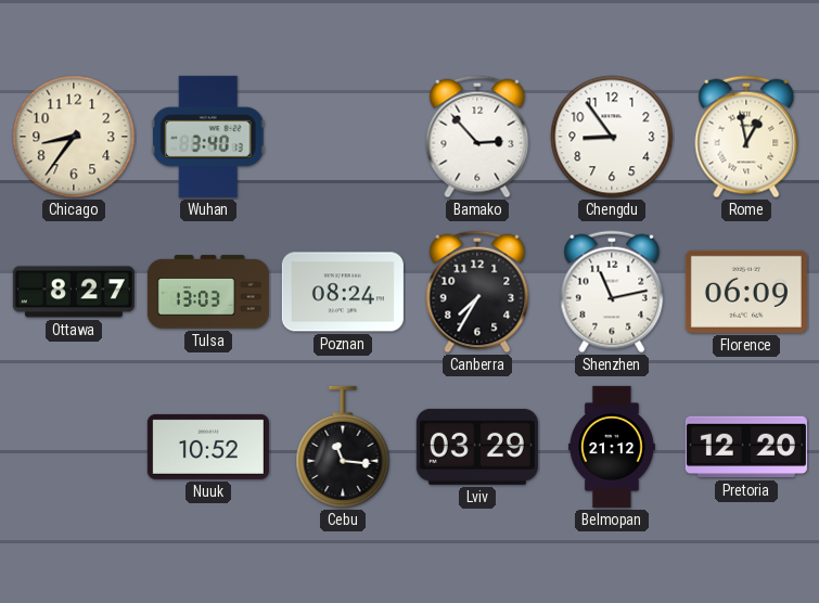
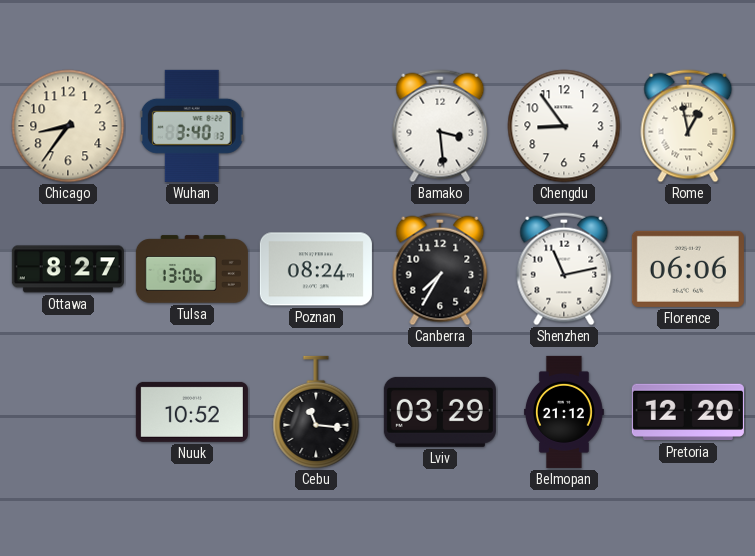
Bamako: 2:53 -> 3:29 (440, 126)
Tulsa: 13:03 -> 13:06 (192, 269)
Florence: 06:09 -> 06:06 (688, 269)
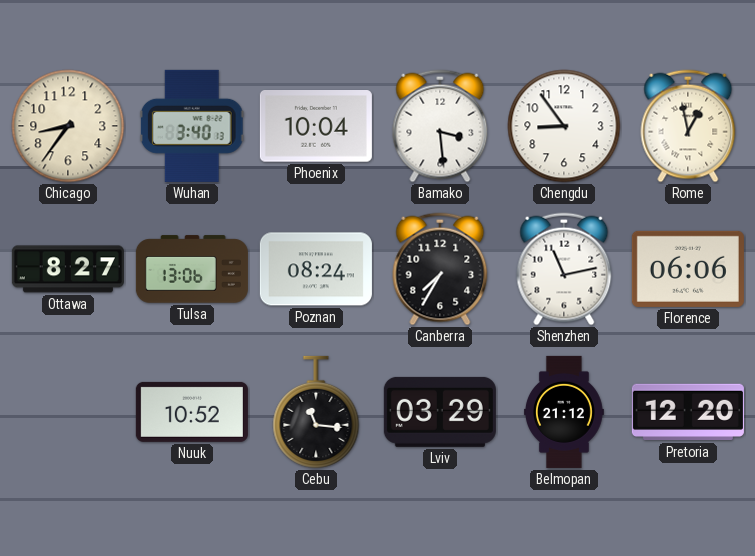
Phoenix: none -> 10:04 (316, 126)
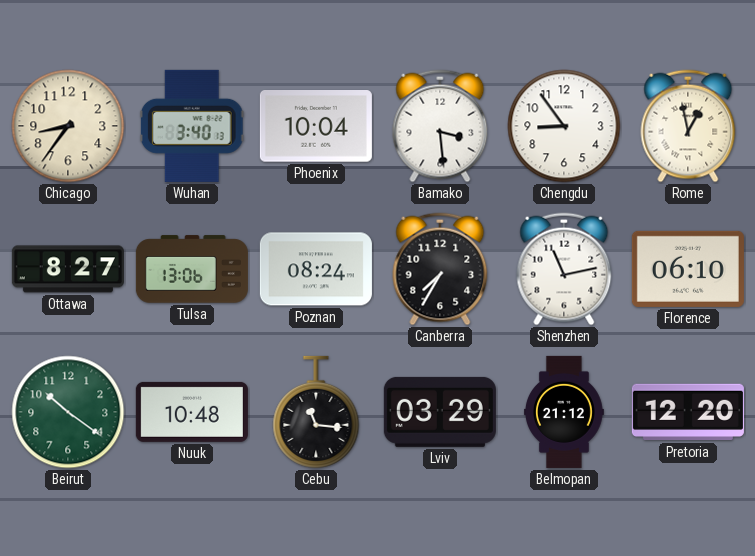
Florence: 06:06 -> 06:10 (688, 269)
Beirut: none -> 10:21 (68, 412)
Nuuk: 10:52 -> 10:48 (192, 412)
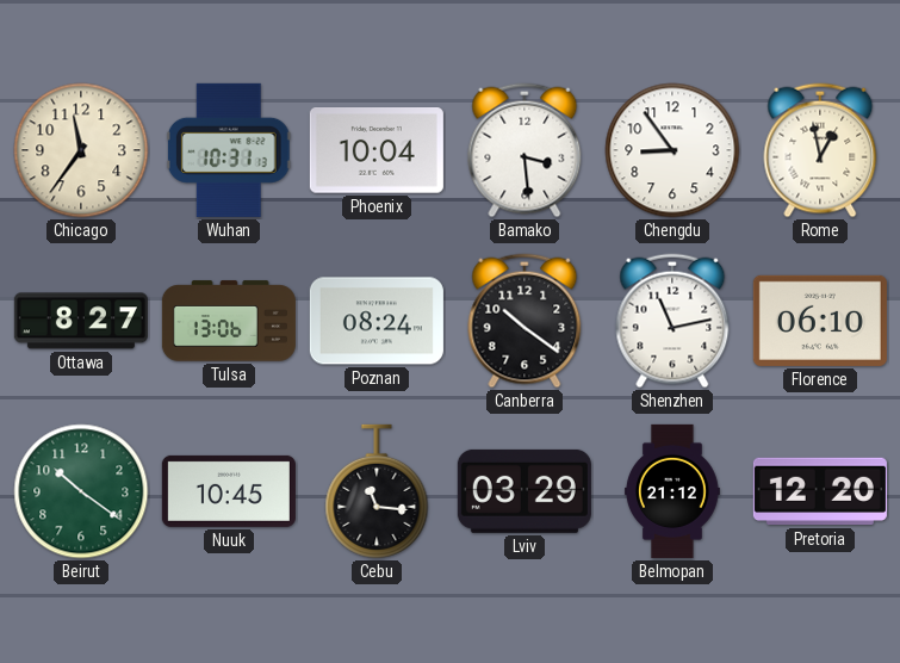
Chicago: 8:36 -> 11:36 (81, 150)
Wuhan: 3:40 -> 10:31 (229, 150)
Canberra: 7:35 -> 10:21 (525, 321)
Nuuk: 10:48 -> 10:45 (229, 491)
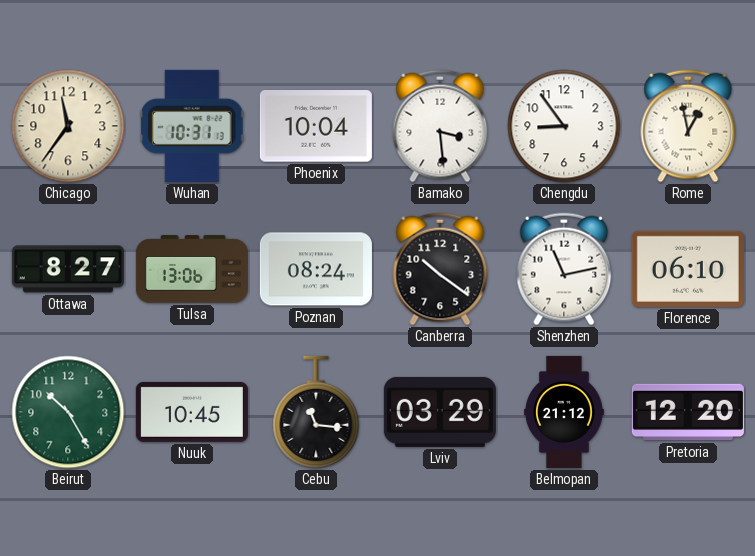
Beirut: 10:21 -> 10:25 (68, 412)
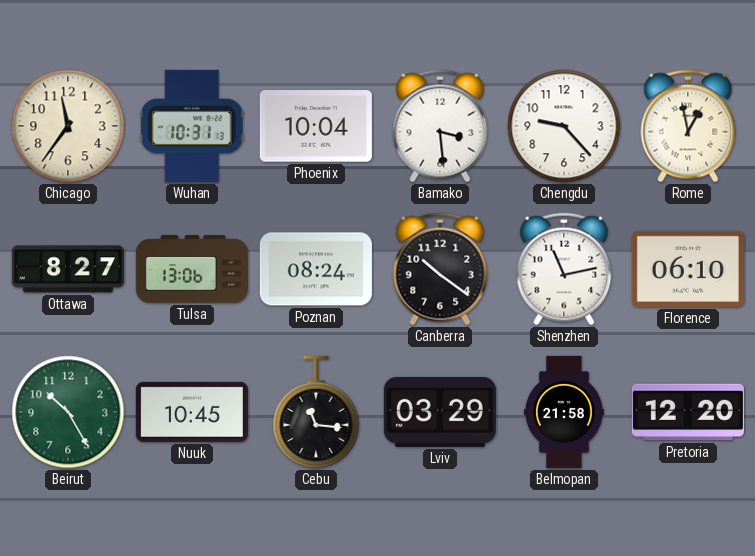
Chengdu: 8:54 -> 9:23 (564, 126)
Belmopan: 21:12 -> 21:58 (564, 412)
